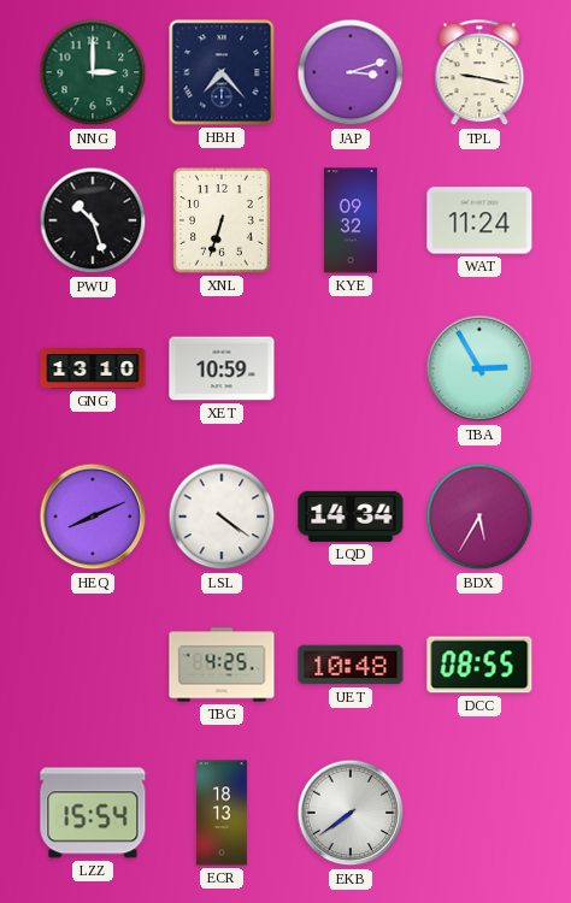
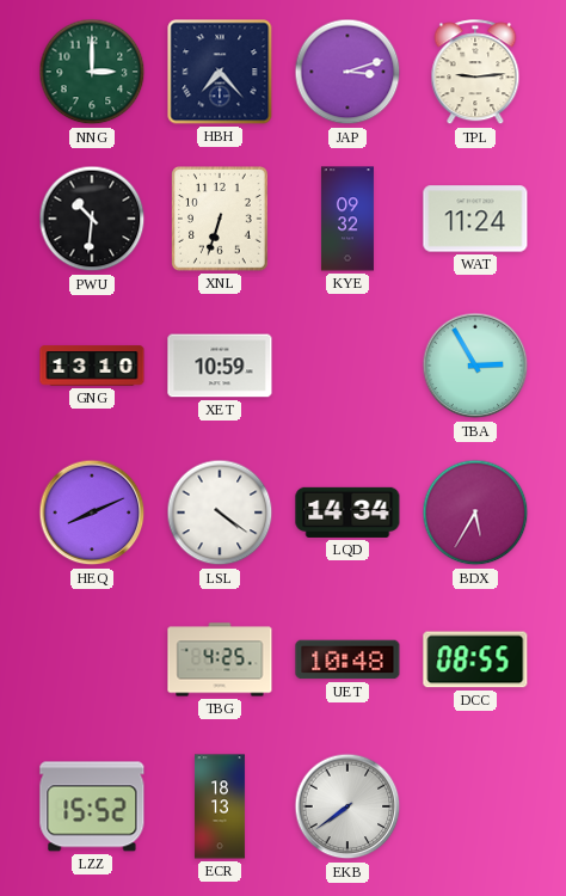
TPL: 9:17 -> 9:14 (475, 73)
PWU: 10:27 -> 10:31 (92, 219)
LZZ: 15:54 -> 15:52 (92, 806)
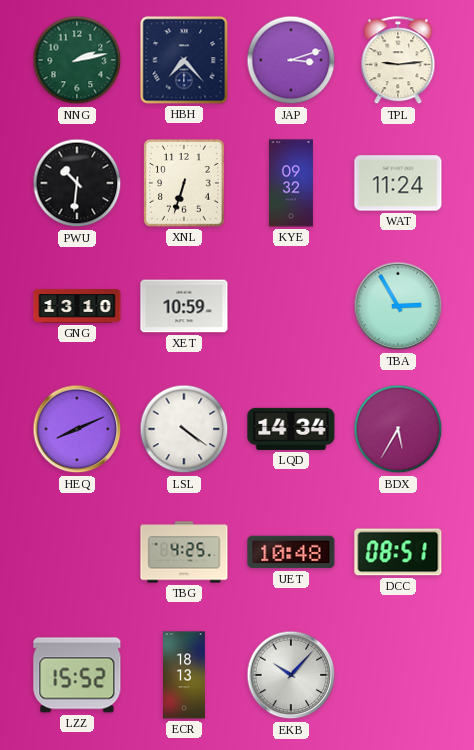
NNG: 3:00 -> 2:13 (77, 60)
DCC: 08:55 -> 08:51 (398, 552)
EKB: 7:39 -> 10:07 (291, 675)
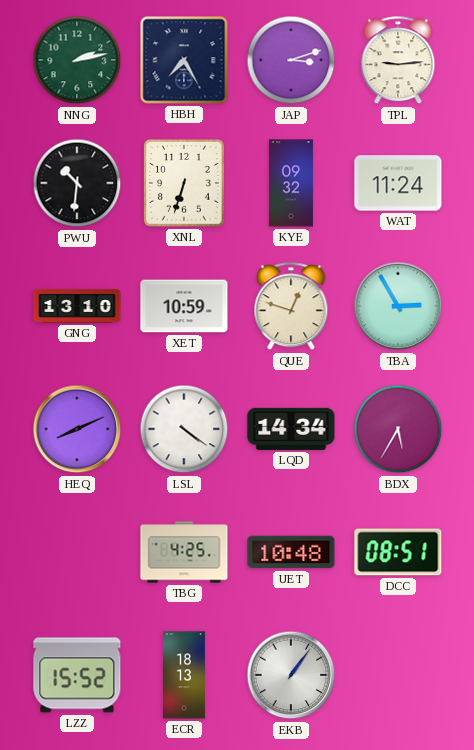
HBH: 7:23 -> 7:25 (184, 60)
QUE: none -> 12:48 (291, 307)
EKB: 10:07 -> 1:06 (291, 675)
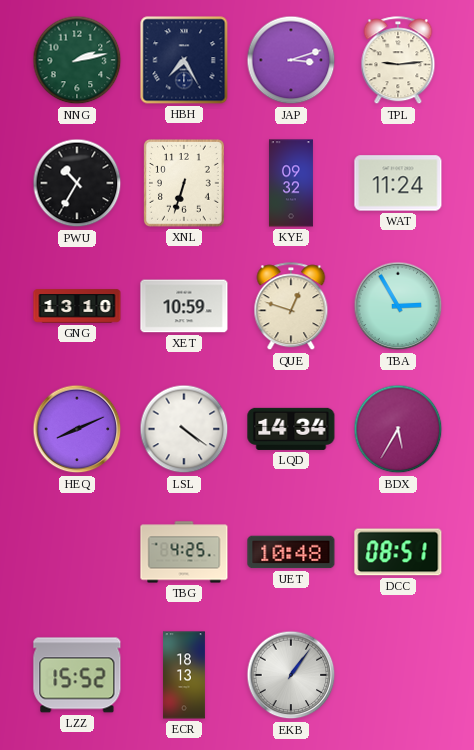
PWU: 10:31 -> 10:35 (77, 183)
